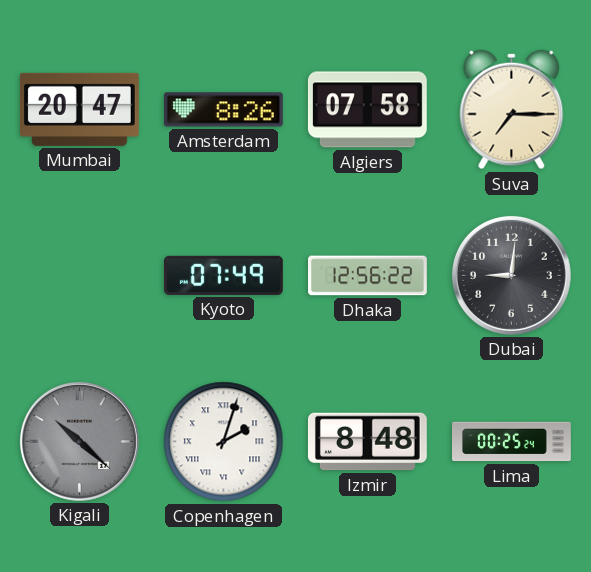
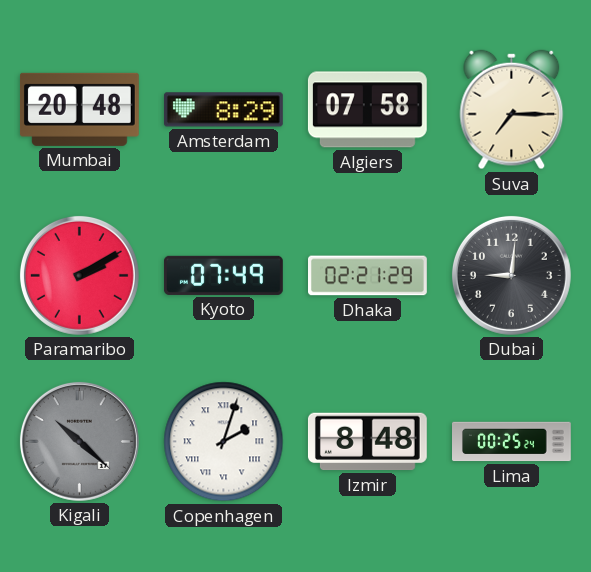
Mumbai: 20:47 -> 20:48 (79, 109)
Amsterdam: 8:26 -> 8:29 (223, 110)
Paramaribo: none -> 2:10 (79, 275)
Dhaka: 12:56 -> 02:21 (368, 276)
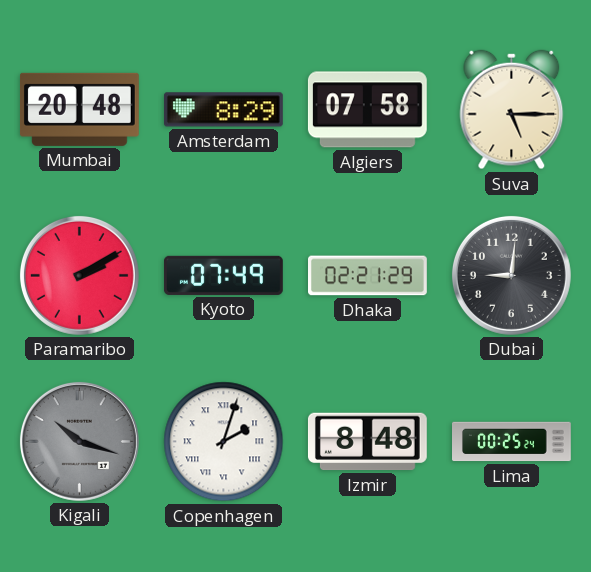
Suva: 7:15 -> 5:15 (512, 110)
Kigali: 10:22 -> 10:18 (79, 441)
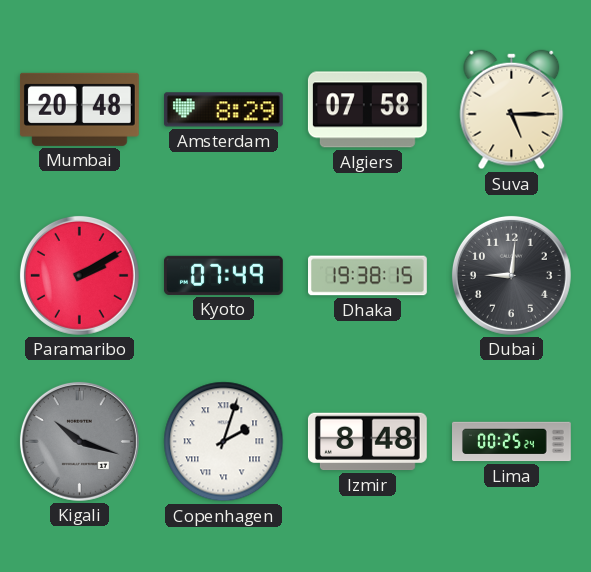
Dhaka: 02:21 -> 19:38 (368, 276)
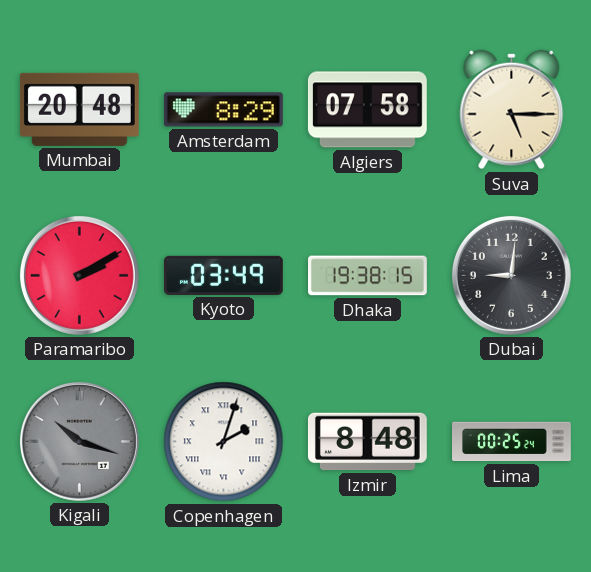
Kyoto: 07:49 -> 03:49 (223, 275)
